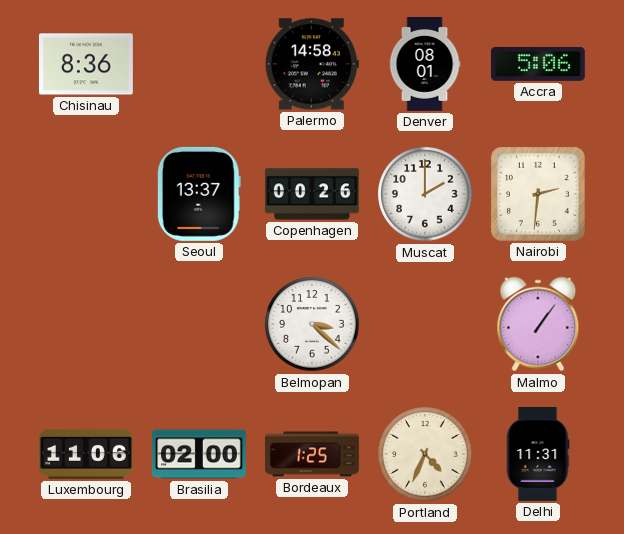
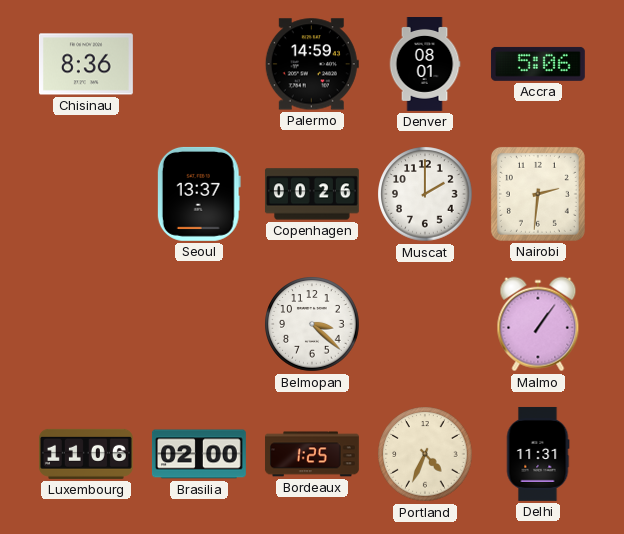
Palermo: 14:58 -> 14:59 (312, 64)
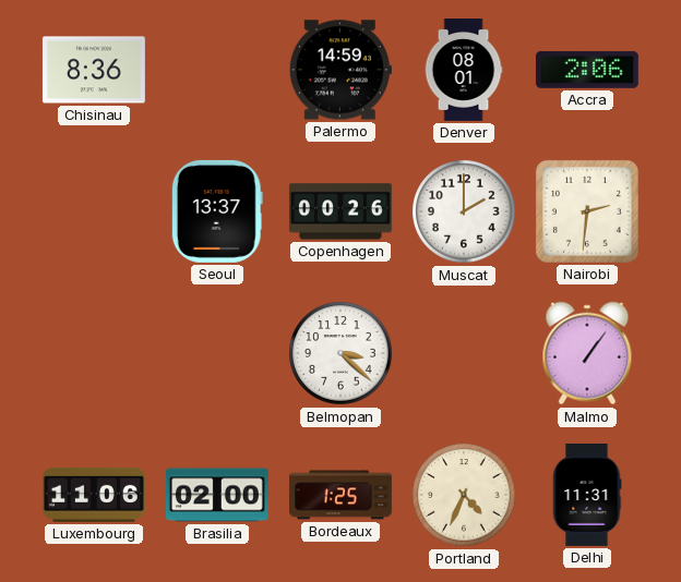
Accra: 5:06 -> 2:06 (587, 70)
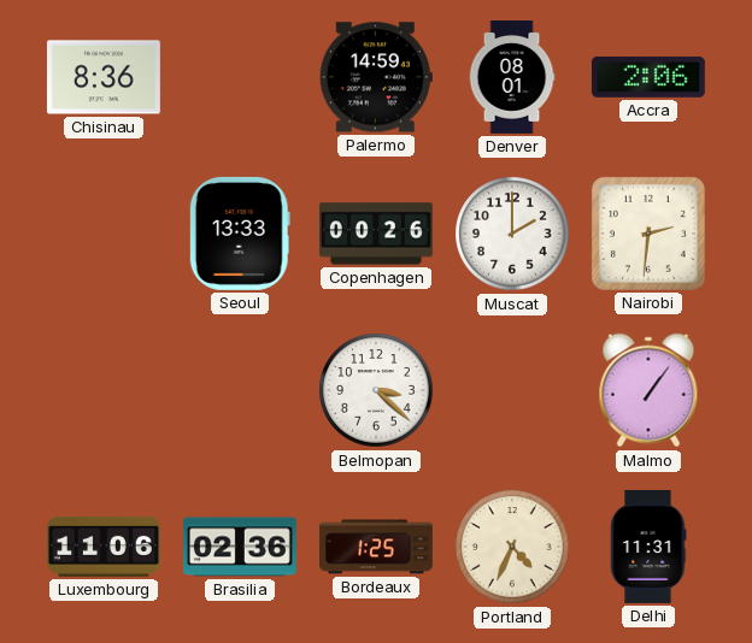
Seoul: 13:37 -> 13:33 (240, 234)
Brasilia: 02:00 -> 02:36 (240, 547)
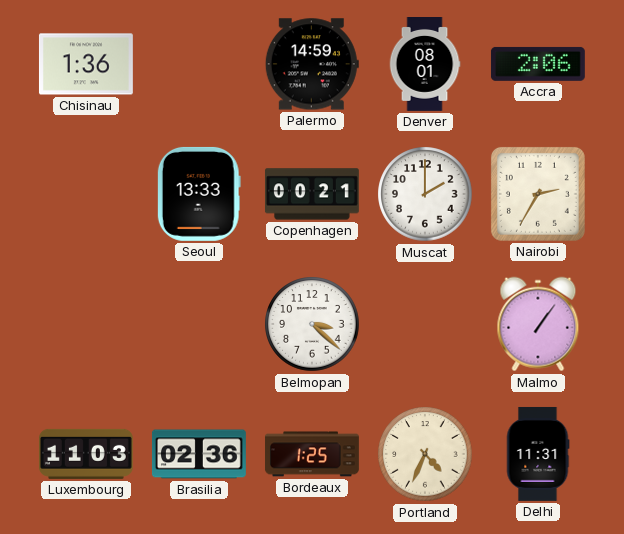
Chisinau: 8:36 -> 1:36 (86, 64)
Copenhagen: 00:26 -> 00:21 (312, 194)
Nairobi: 2:31 -> 2:35 (538, 194)
Luxembourg: 11:06 -> 11:03 (86, 454)
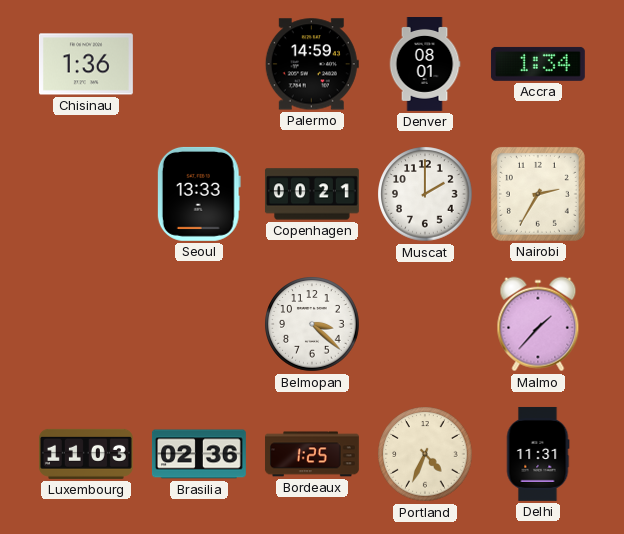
Accra: 2:06 -> 1:34 (538, 64)
Malmo: 1:06 -> 1:37 (538, 324)
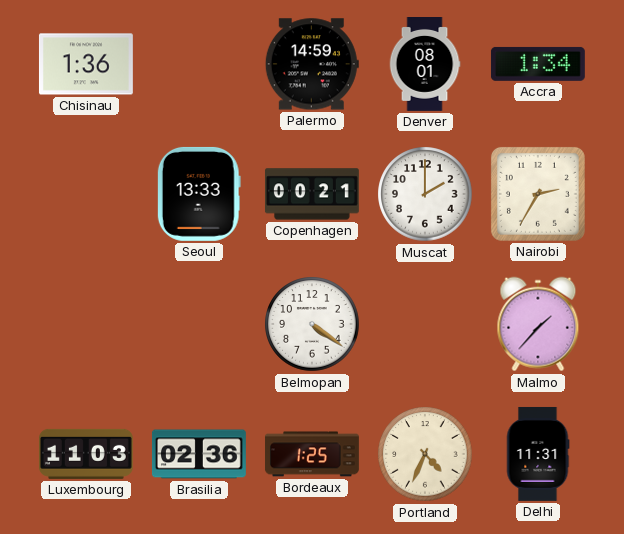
Belmopan: 3:22 -> 4:21 (312, 324)
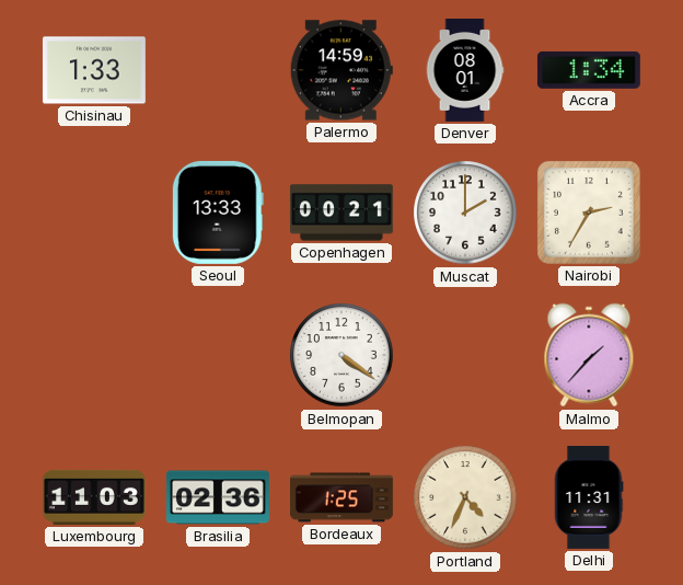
Chisinau: 1:36 -> 1:33 (94, 70)
